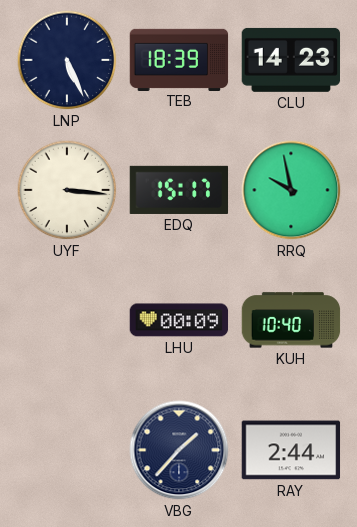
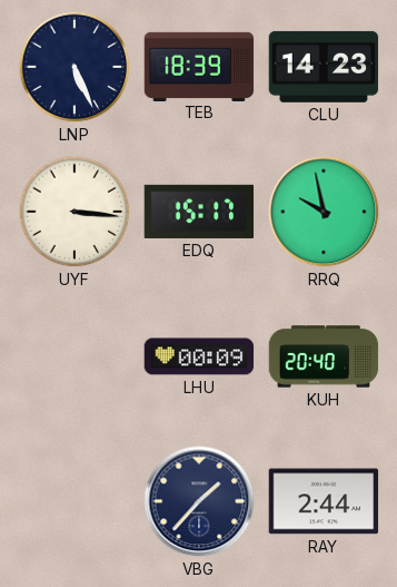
KUH: 10:40 -> 20:40 (324, 356)
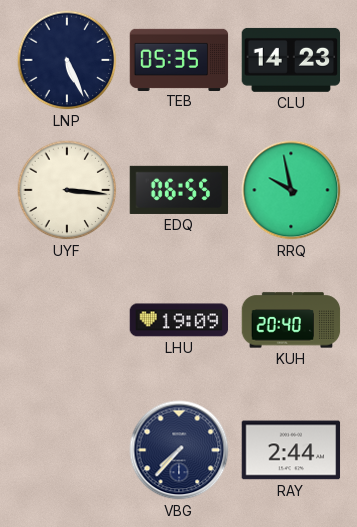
TEB: 18:39 -> 05:35 (179, 59)
EDQ: 15:17 -> 06:55 (179, 190)
LHU: 00:09 -> 19:09 (179, 320)
VBG: 1:37 -> 7:37 (179, 450)
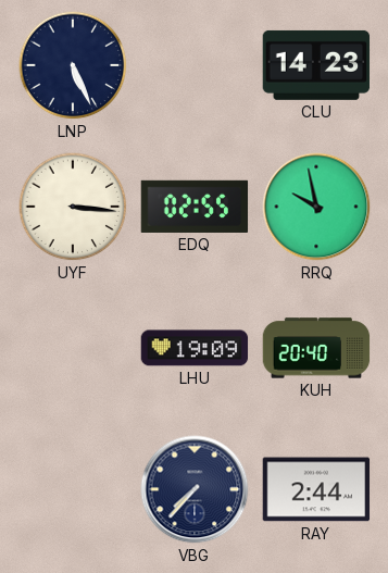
TEB: 05:35 -> none (179, 59)
EDQ: 06:55 -> 02:55 (195, 207)
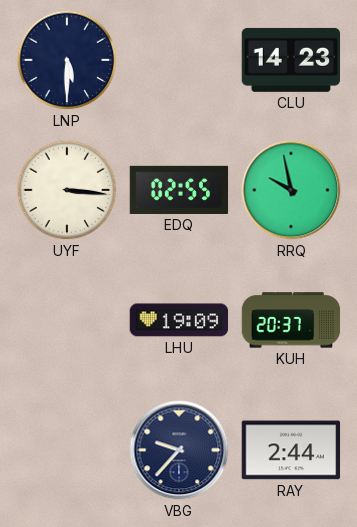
LNP: 5:26 -> 5:30 (67, 60)
KUH: 20:40 -> 20:37 (291, 320)
VBG: 7:37 -> 9:37 (179, 450)
